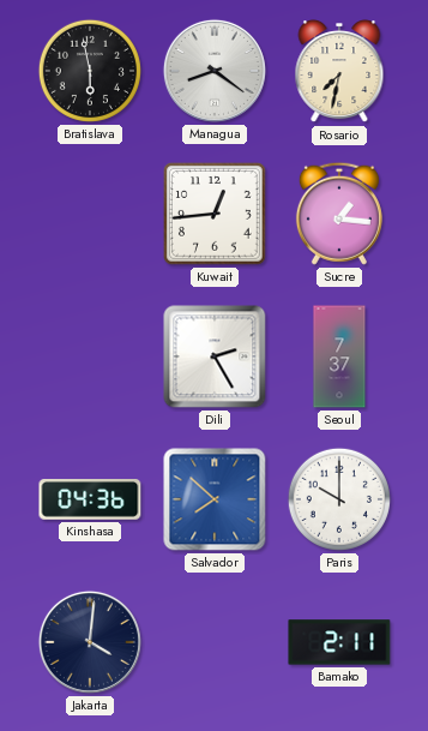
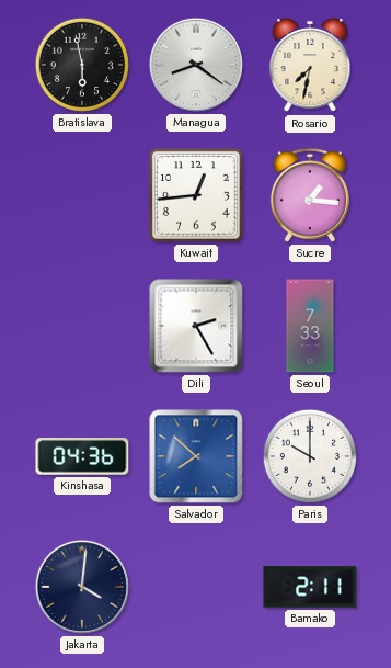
Seoul: 7:37 -> 7:33 (310, 326)
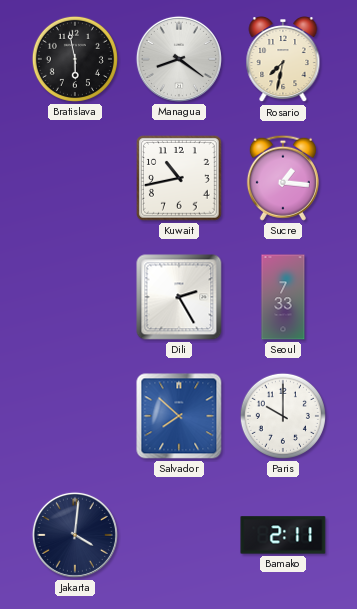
Kuwait: 12:44 -> 10:43 (180, 179)
Kinshasa: 04:36 -> none (82, 457)
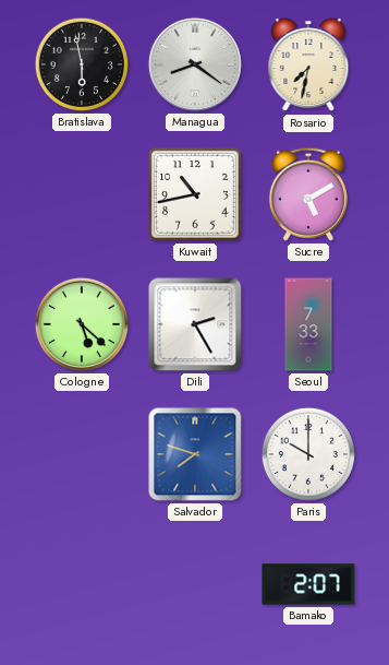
Sucre: 1:16 -> 5:10 (308, 194)
Cologne: none -> 5:22 (82, 324)
Salvador: 7:52 -> 7:48 (195, 454)
Jakarta: 4:01 -> none (75, 535)
Bamako: 2:11 -> 2:07 (308, 584)
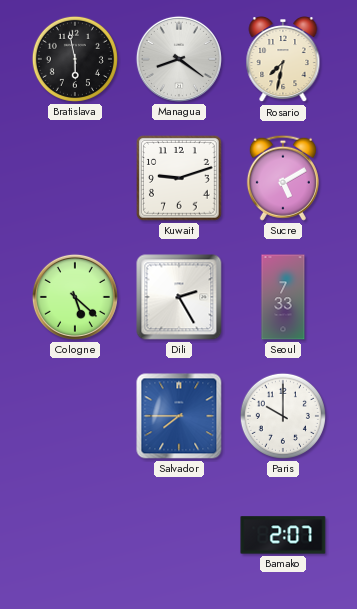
Kuwait: 10:43 -> 9:12 (180, 179)
Salvador: 7:48 -> 7:45 (179, 416)
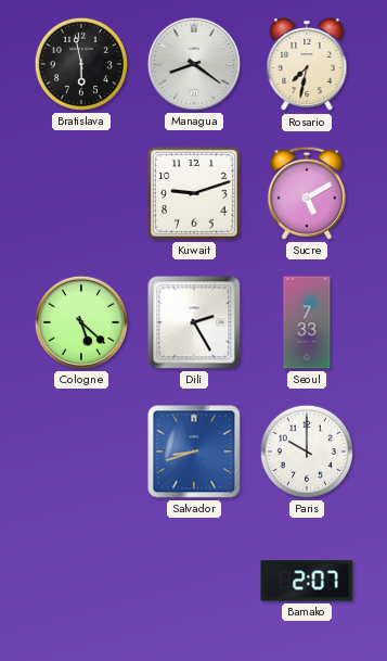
Salvador: 7:45 -> 8:42 (194, 452)
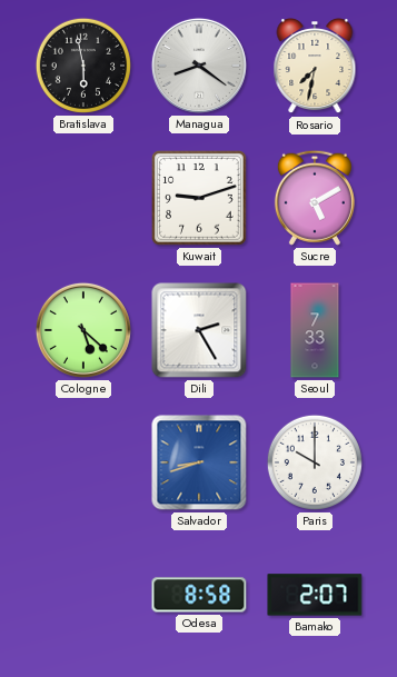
Odesa: none -> 8:58 (199, 595)
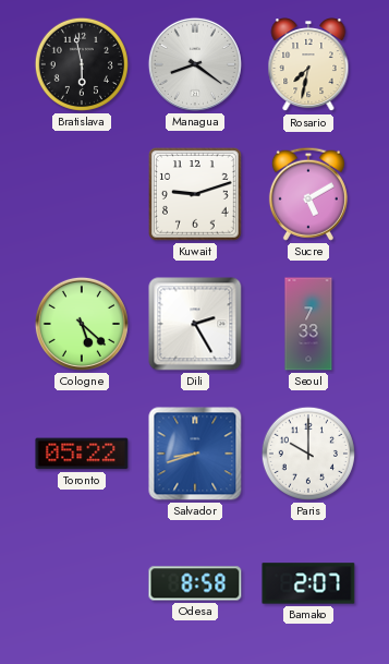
Toronto: none -> 05:22 (82, 454)
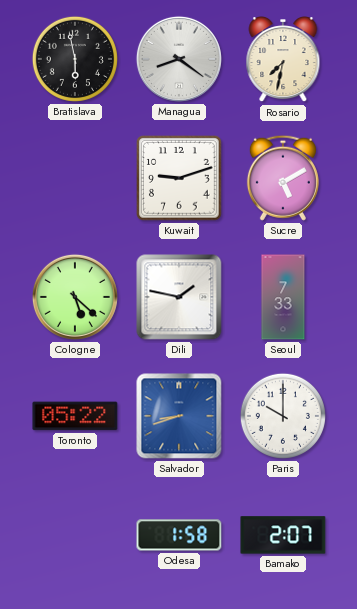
Dili: 2:25 -> 1:47 (179, 297)
Odesa: 8:58 -> 1:58 (179, 535)
